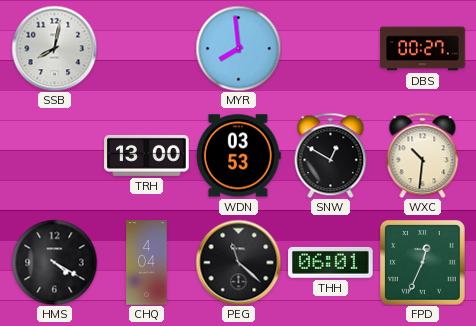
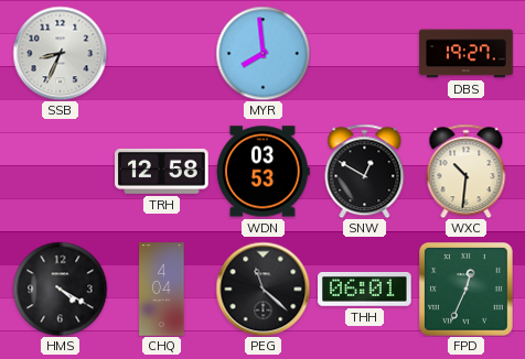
SSB: 8:02 -> 8:34 (60, 53)
DBS: 00:27 -> 19:27 (467, 54)
TRH: 13:00 -> 12:58 (162, 171)
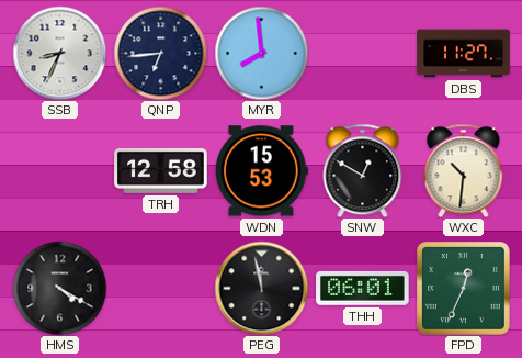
QNP: none -> 6:44 (160, 53)
DBS: 19:27 -> 11:27 (464, 54)
WDN: 03:53 -> 15:53 (261, 171)
CHQ: 4:04 -> none (162, 290)
PEG: 11:22 -> 11:58 (261, 288)
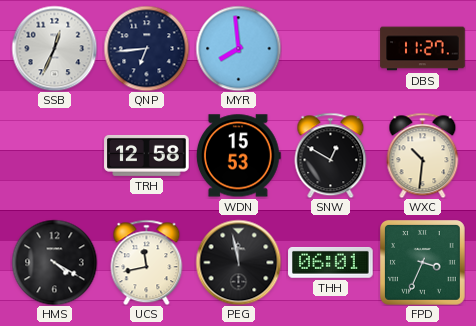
SSB: 8:34 -> 12:34 (54, 48)
UCS: none -> 11:43 (147, 262)
FPD: 12:34 -> 3:34 (423, 263)
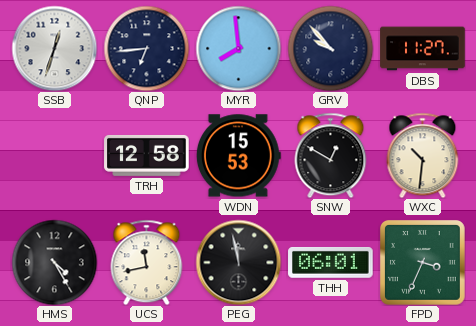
SSB: 12:34 -> 12:33 (54, 48)
GRV: none -> 9:53 (330, 48)
HMS: 4:20 -> 4:25 (54, 262)
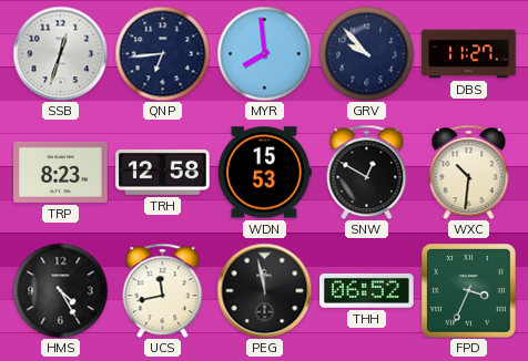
TRP: none -> 8:23 (61, 172)
THH: 06:01 -> 06:52 (367, 290)
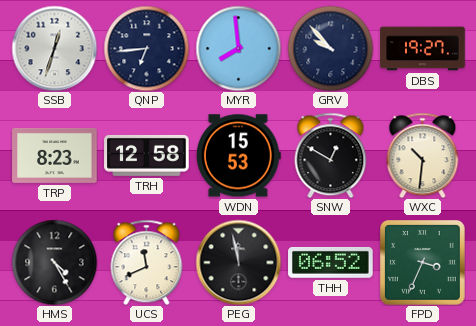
DBS: 11:27 -> 19:27 (423, 49)
UCS: 11:43 -> 11:41 (147, 262)
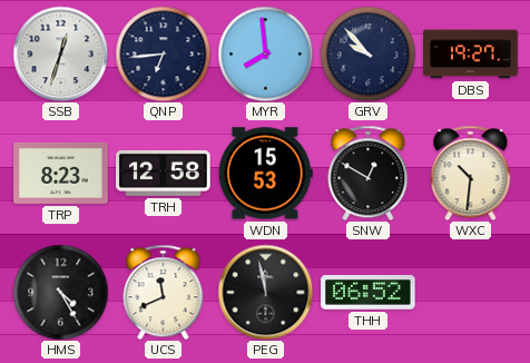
FPD: 3:34 -> none (423, 263)
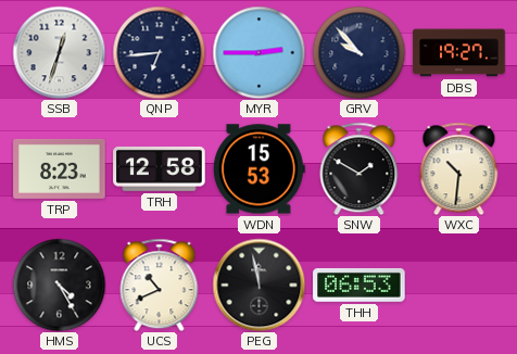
MYR: 7:59 -> 2:45 (258, 52)
SNW: 12:50 -> 1:50 (360, 168)
UCS: 11:41 -> 10:41 (160, 285)
THH: 06:52 -> 06:53 (360, 285)
